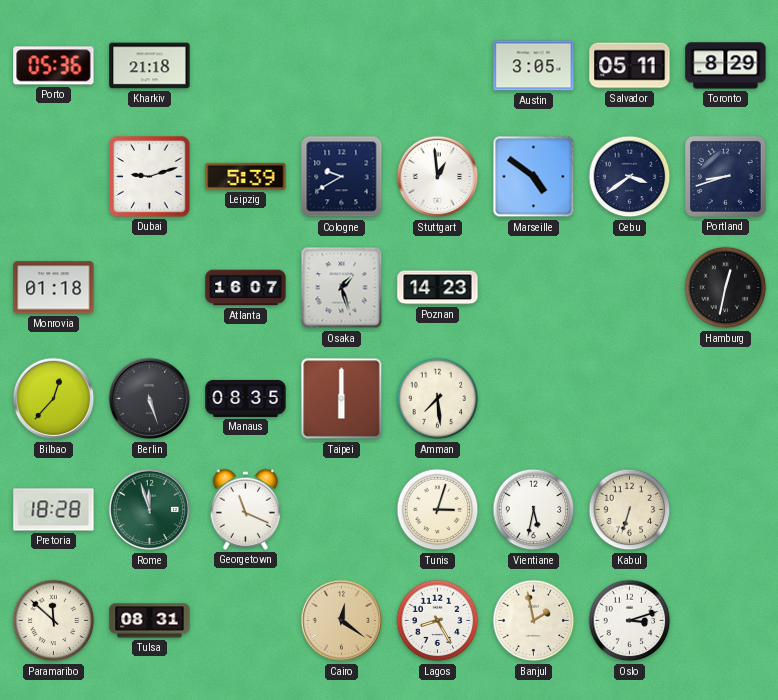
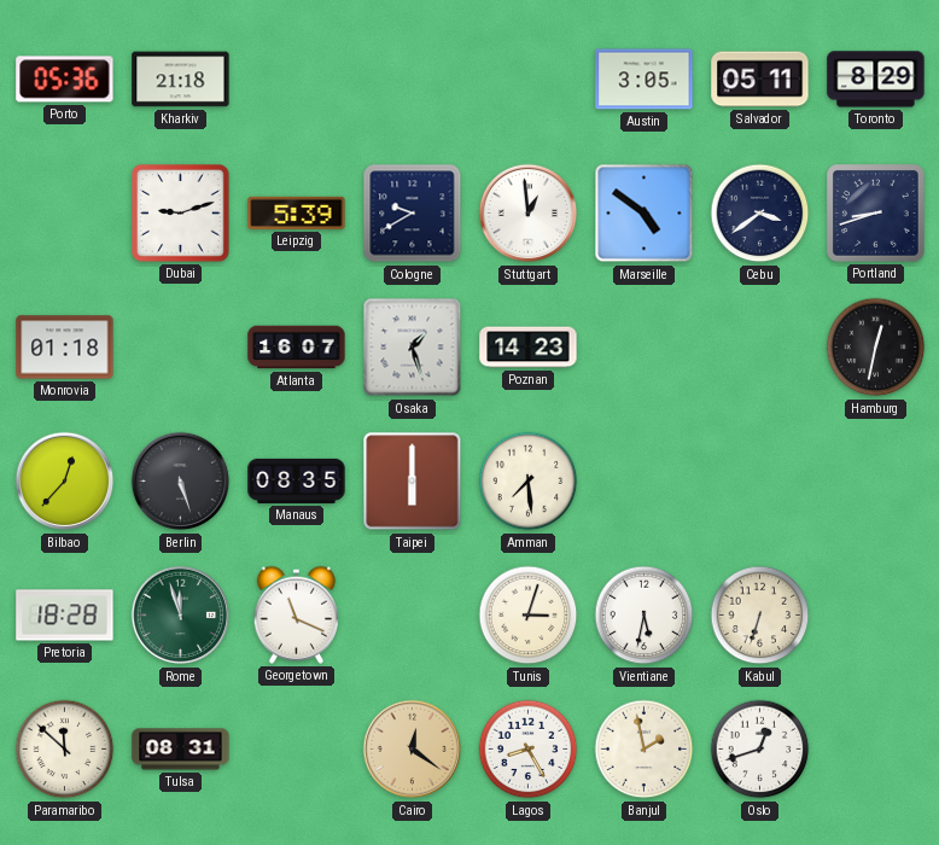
Oslo: 3:12 -> 12:42 (760, 750)
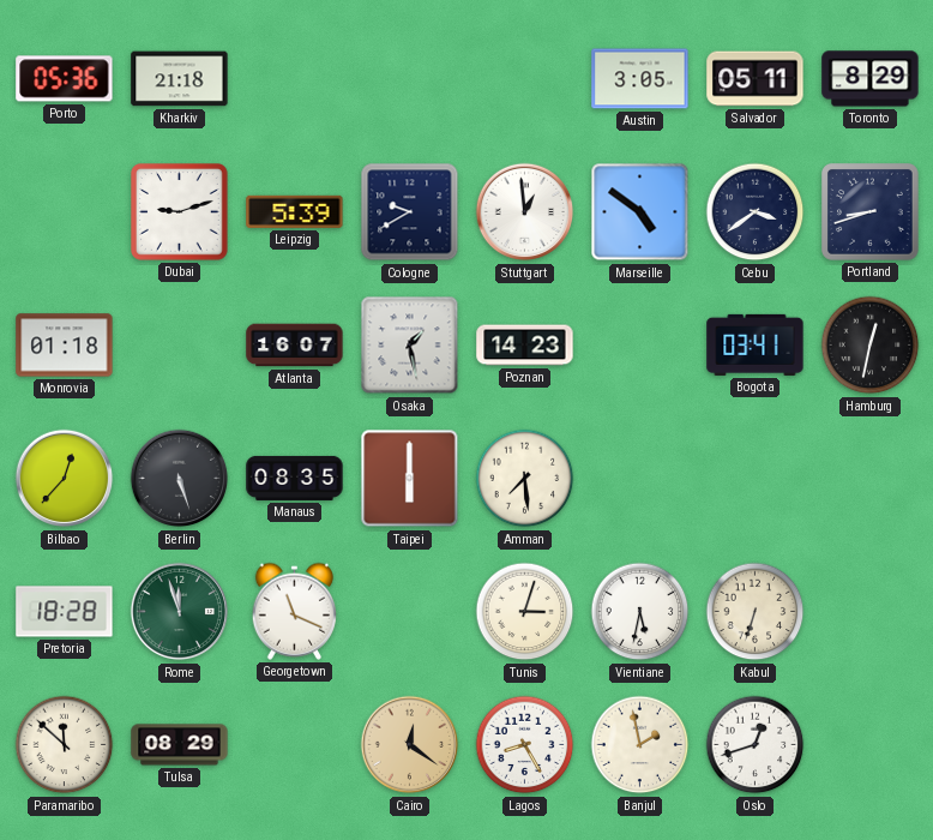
Osaka: 1:27 -> 1:28 (410, 346)
Bogota: none -> 03:41 (756, 344)
Tulsa: 08:31 -> 08:29 (180, 745)
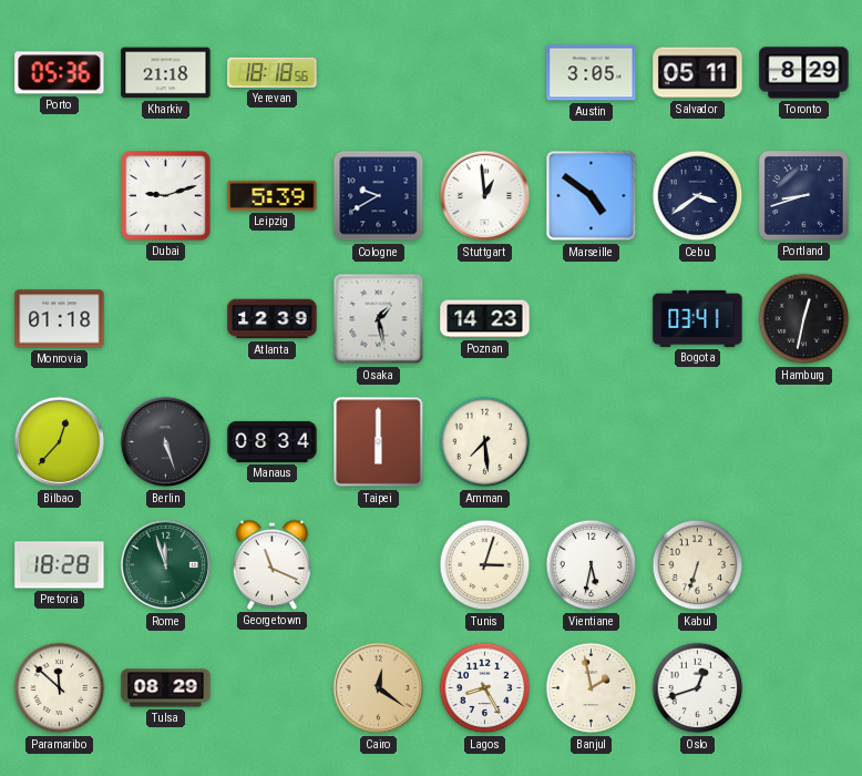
Yerevan: none -> 18:18 (273, 72)
Atlanta: 16:07 -> 12:39 (273, 319)
Manaus: 08:35 -> 08:34 (273, 441)
